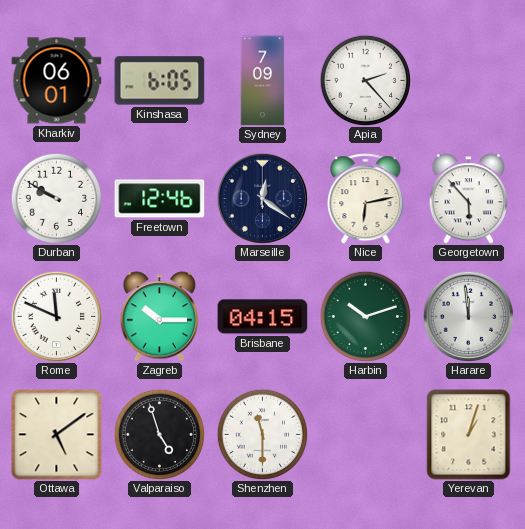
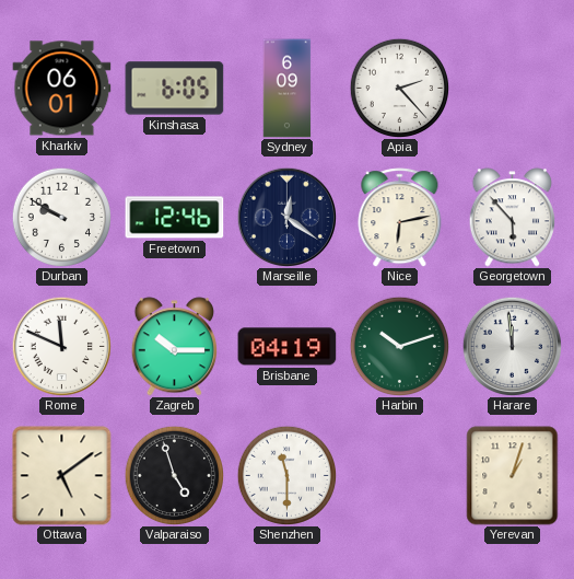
Sydney: 7:09 -> 6:09 (288, 89)
Brisbane: 04:15 -> 04:19 (288, 347)
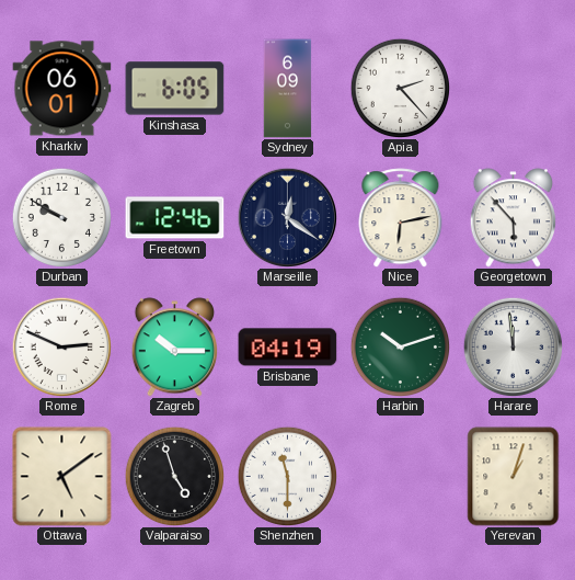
Rome: 11:49 -> 2:49 (61, 346)
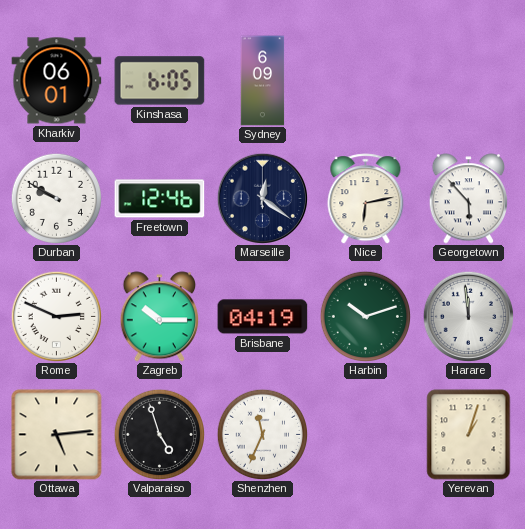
Apia: 2:23 -> none (400, 88)
Ottawa: 5:09 -> 5:14 (57, 435)
Shenzhen: 11:30 -> 11:34 (262, 434)
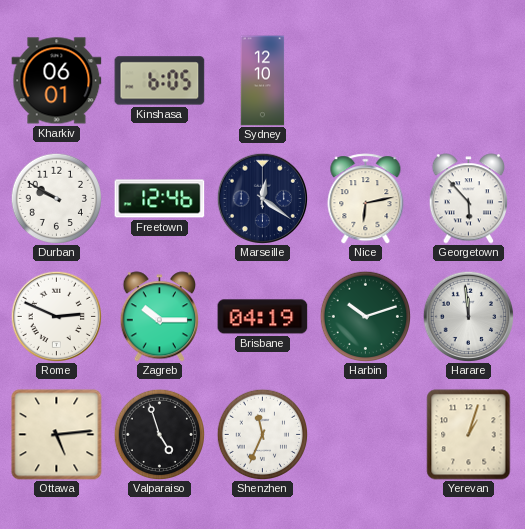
Sydney: 6:09 -> 12:10 (263, 81)
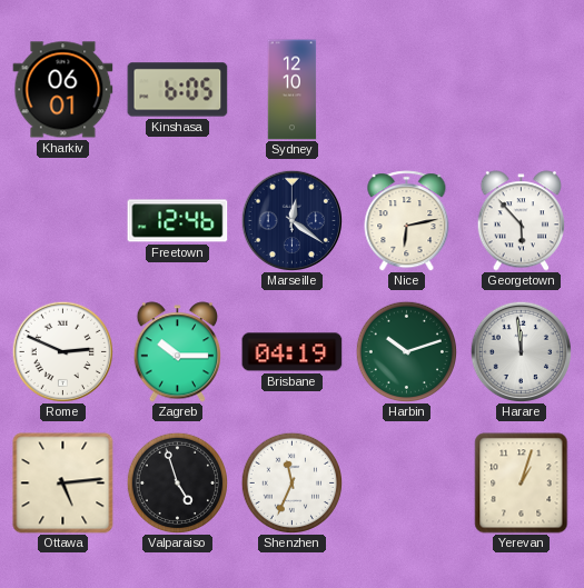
Durban: 9:50 -> none (56, 198)
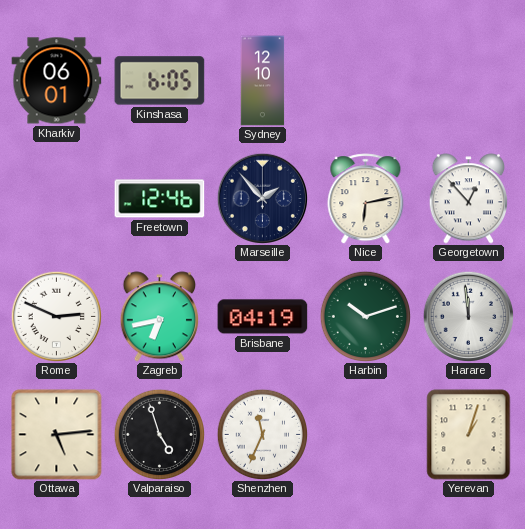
Marseille: 12:21 -> 1:53 (262, 198)
Georgetown: 5:53 -> 12:53 (468, 199)
Zagreb: 10:15 -> 6:43 (159, 317)
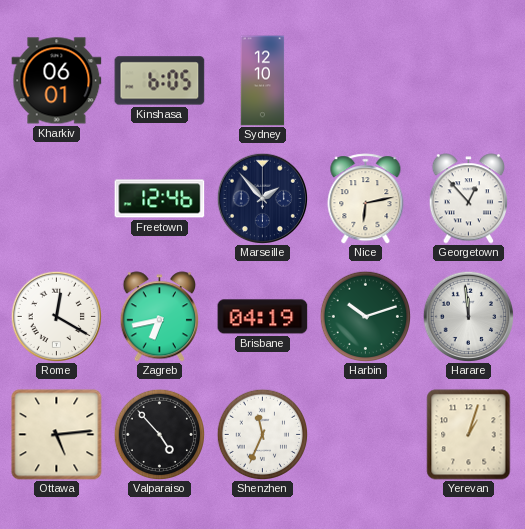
Rome: 2:49 -> 12:20 (56, 316)
Valparaiso: 4:57 -> 4:53 (159, 434)
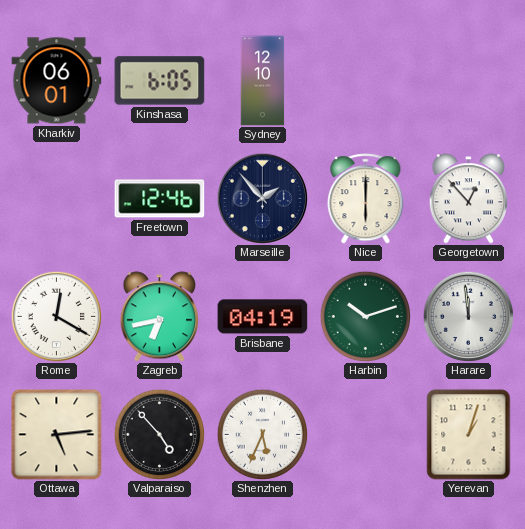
Nice: 6:13 -> 6:00 (366, 199)
Shenzhen: 11:34 -> 5:34 (262, 434)
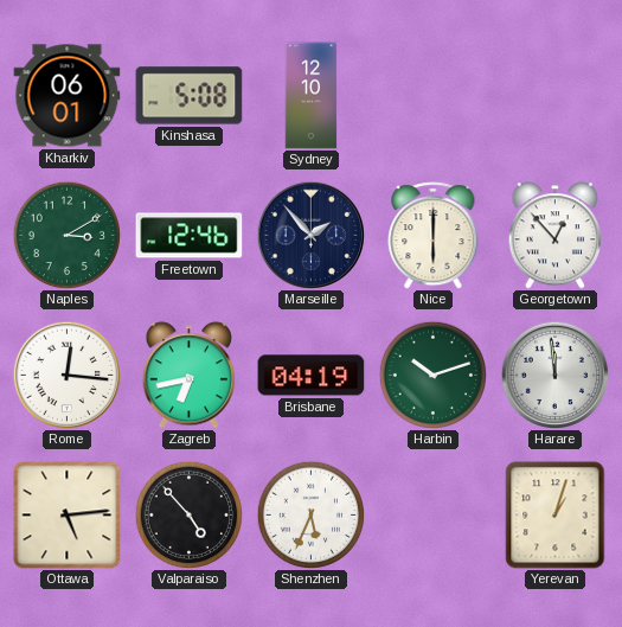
Kinshasa: 6:05 -> 5:08 (190, 96)
Naples: none -> 3:10 (66, 235)
Rome: 12:20 -> 12:16 (66, 375)
